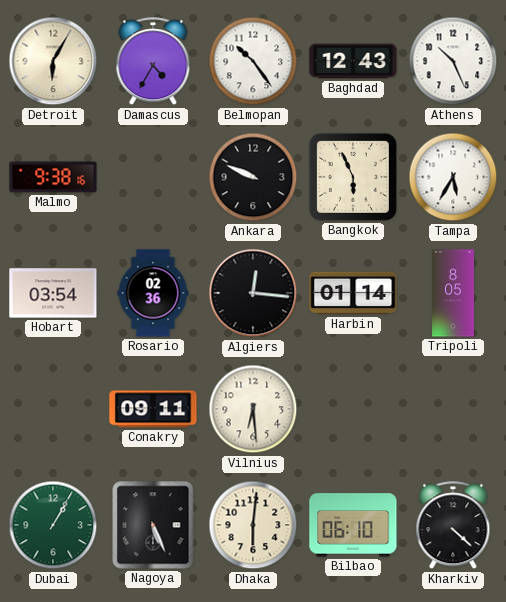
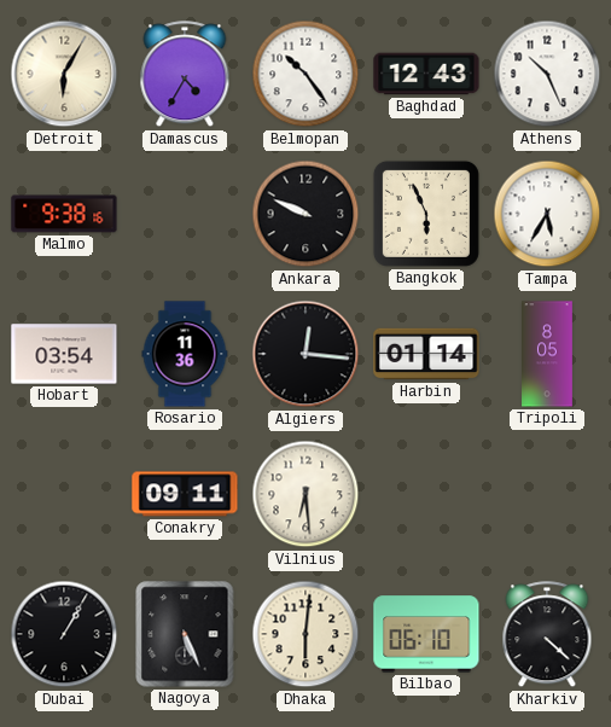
Rosario: 02:36 -> 11:36 (185, 354)
Dubai dial: green -> black (64, 634)
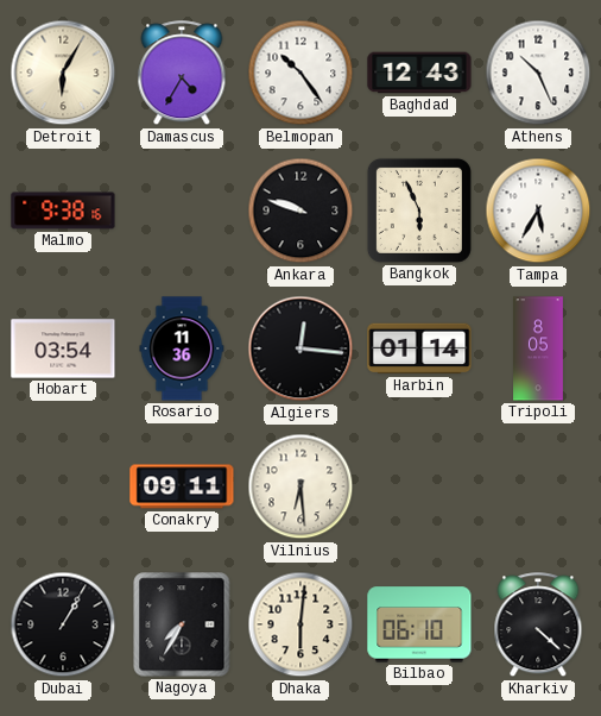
Ankara: 9:49 -> 9:48 (300, 211)
Nagoya: 5:26 -> 7:35 (182, 624)
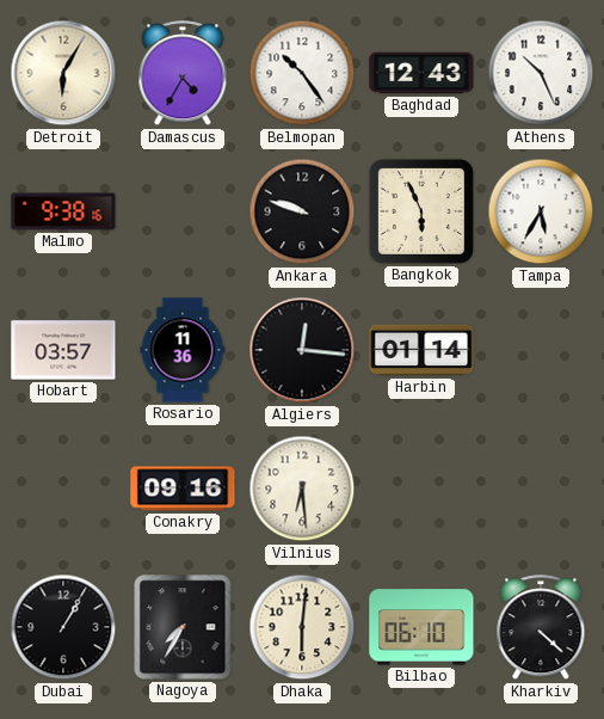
Hobart: 03:54 -> 03:57 (63, 350)
Tripoli: 8:05 -> none (539, 348)
Conakry: 09:11 -> 09:16 (183, 488)
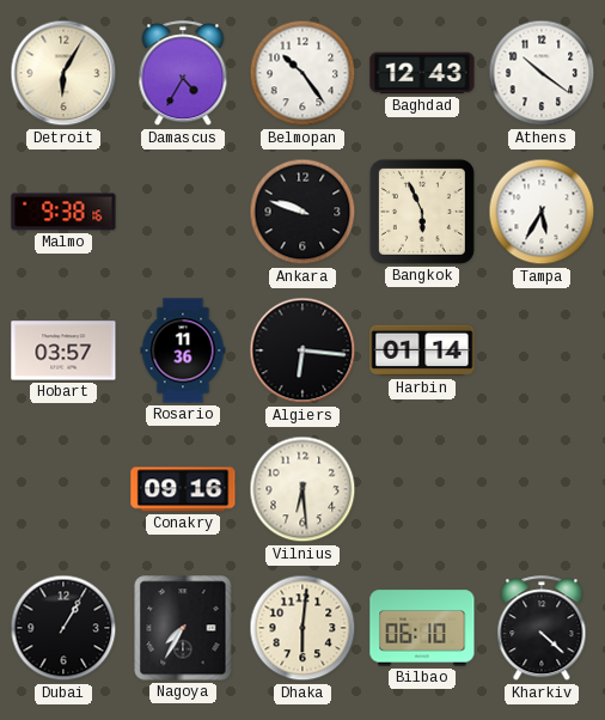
Athens: 10:26 -> 10:21 (542, 73)
Algiers: 12:16 -> 6:16 (302, 350)
